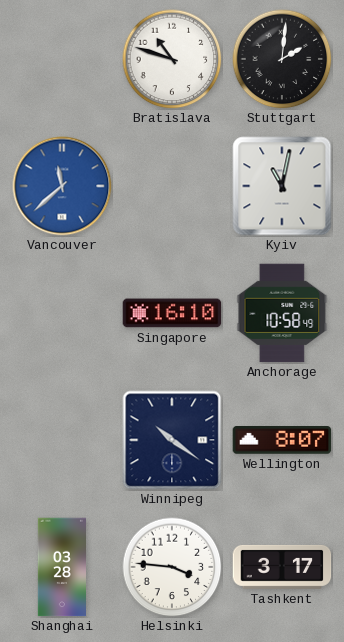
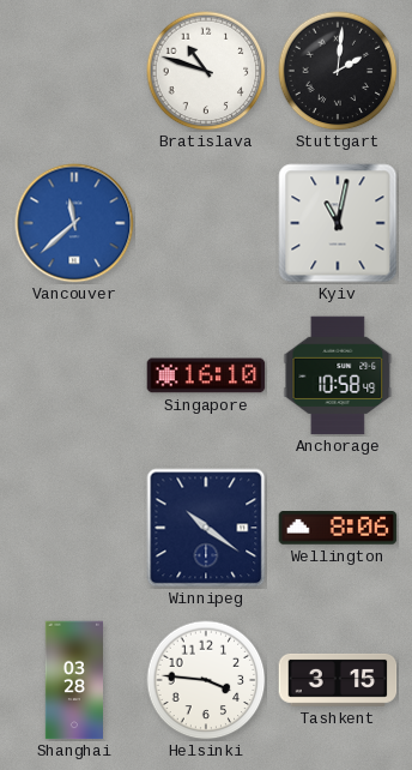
Wellington: 8:07 -> 8:06 (338, 528)
Tashkent: 3:17 -> 3:15 (338, 680)
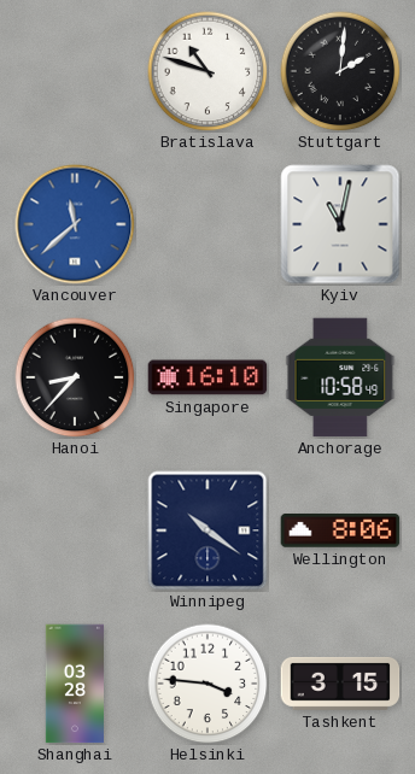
Hanoi: none -> 8:37 (75, 377)
